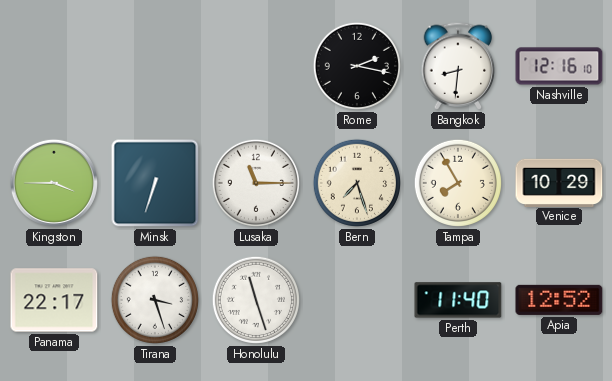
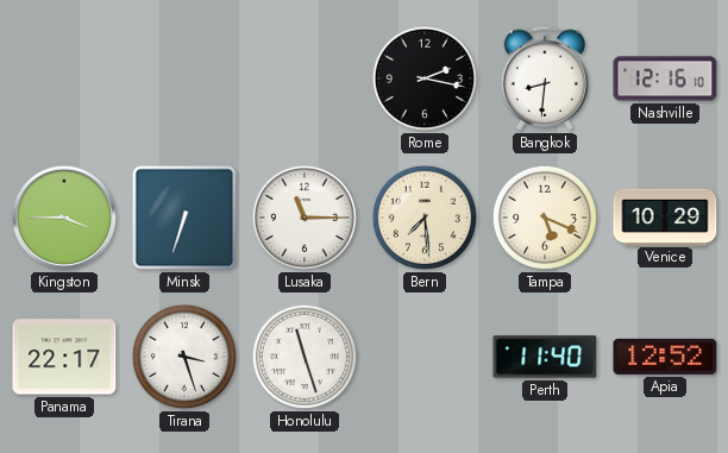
Bern: 7:27 -> 7:29 (425, 218)
Tampa: 7:55 -> 5:19 (545, 218)
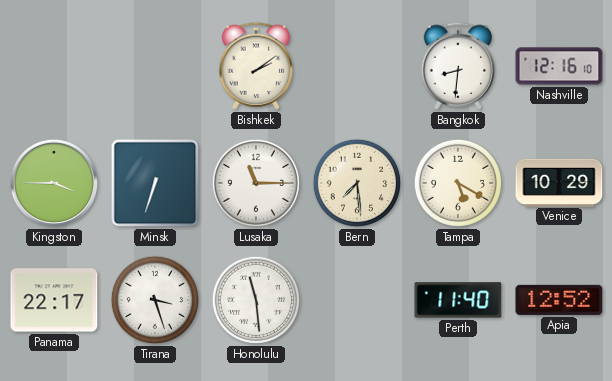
Bishkek: none -> 2:09 (256, 66)
Rome: 2:17 -> none (425, 78)
Tampa: 5:19 -> 5:20 (458, 183)
Honolulu: 11:27 -> 11:29 (256, 300)
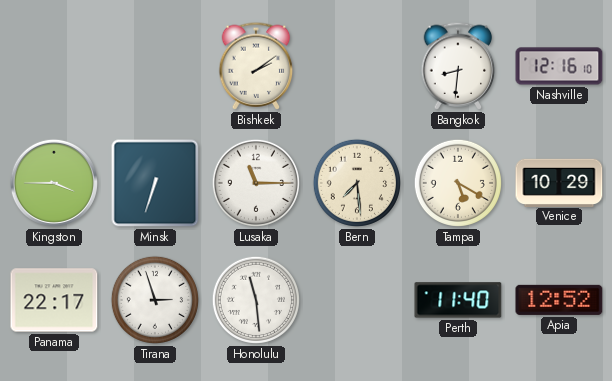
Tirana: 3:27 -> 2:57 (155, 300)
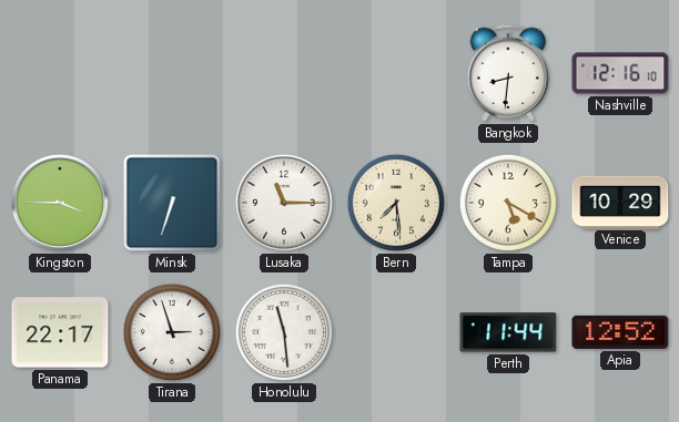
Bishkek: 2:09 -> none (256, 66)
Perth: 11:40 -> 11:44 (508, 332)
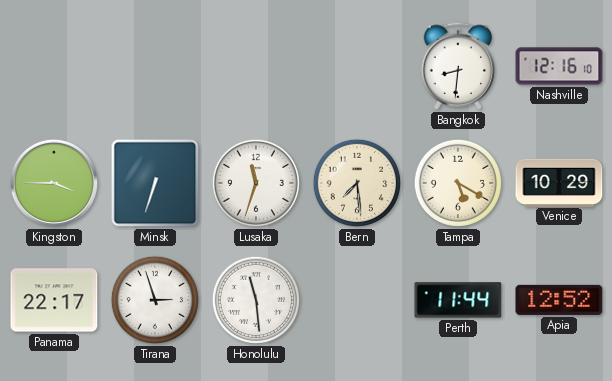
Lusaka: 11:15 -> 11:33 (256, 183)
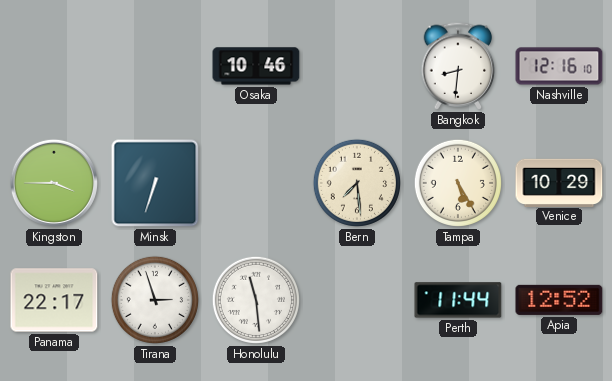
Osaka: none -> 10:46 (256, 66)
Lusaka: 11:33 -> none (256, 183)
Tampa: 5:20 -> 5:25 (458, 183)
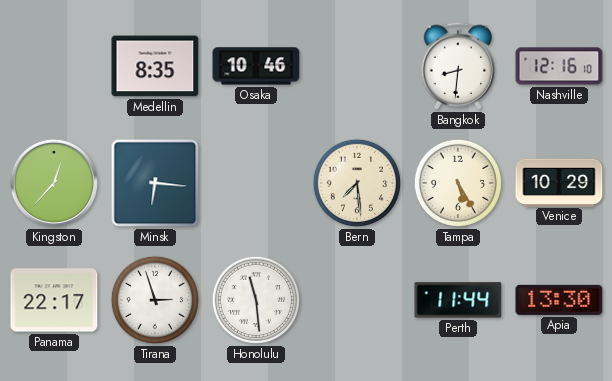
Medellin: none -> 8:35 (155, 66)
Kingston: 3:45 -> 12:37 (54, 183)
Minsk: 6:33 -> 6:16 (155, 183)
Apia: 12:52 -> 13:30 (559, 300)
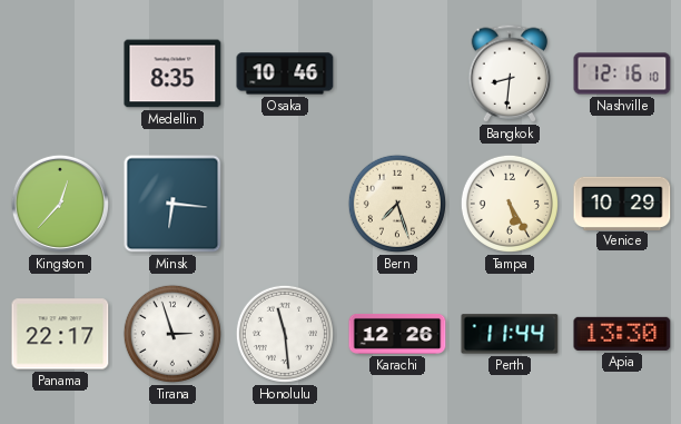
Bern: 7:29 -> 7:27 (397, 204)
Karachi: none -> 12:26 (397, 334)
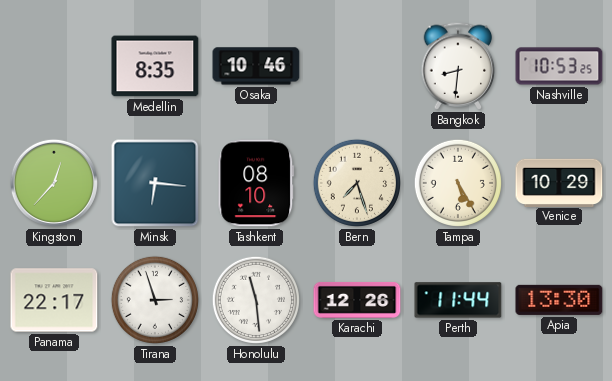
Nashville: 12:16 -> 10:53 (559, 66)
Tashkent: none -> 08:10 (256, 183)
